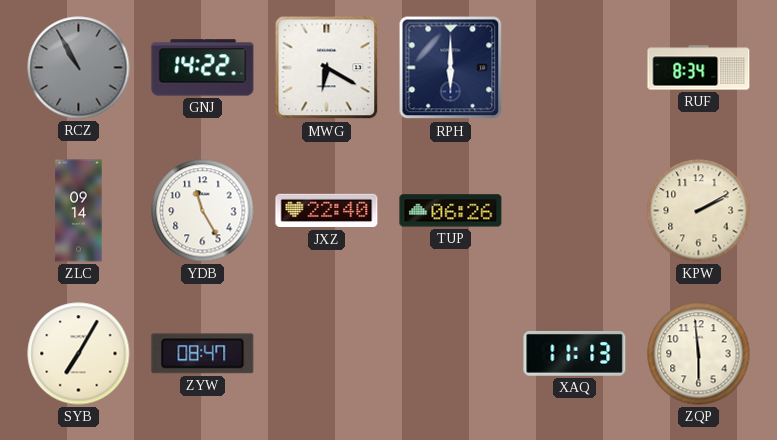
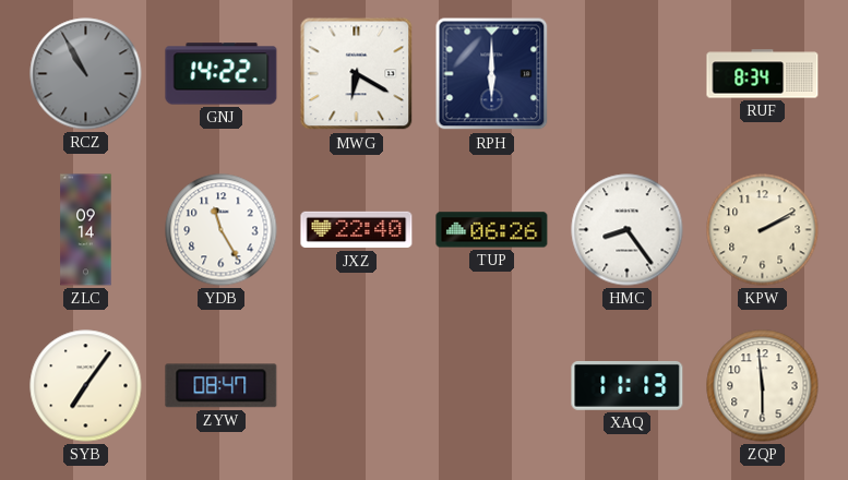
HMC: none -> 8:24 (628, 230)
SYB: 7:05 -> 7:06 (86, 386)
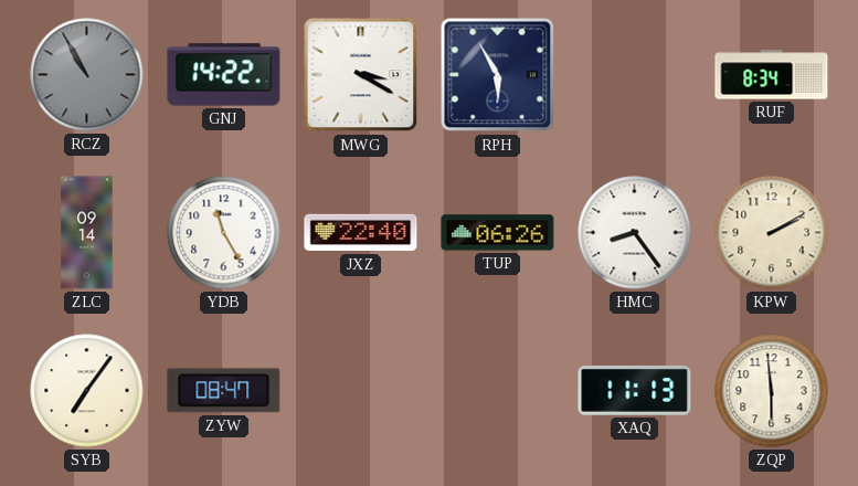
MWG: 6:20 -> 3:20 (361, 75)
RPH: 6:00 -> 5:55 (498, 75)
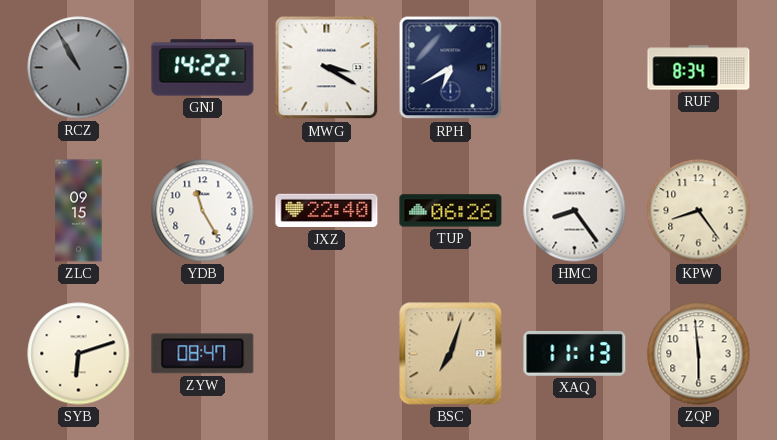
RPH: 5:55 -> 6:40 (451, 68)
ZLC: 09:14 -> 09:15 (79, 211)
KPW: 2:10 -> 8:24 (699, 211)
SYB: 7:06 -> 6:12 (79, 354)
BSC: none -> 7:03 (451, 354)
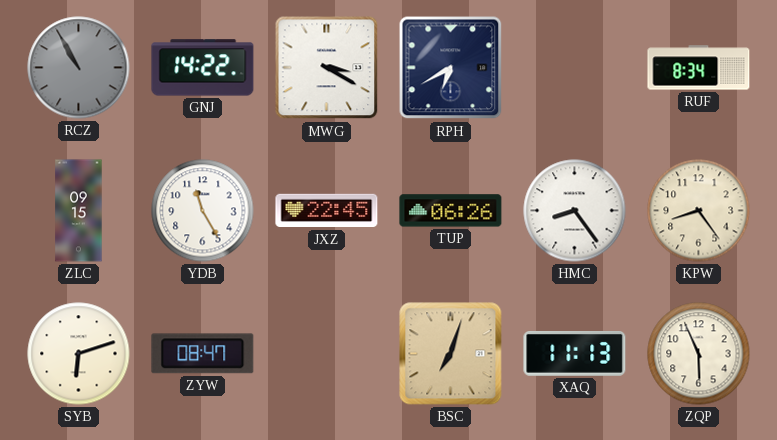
JXZ: 22:40 -> 22:45 (327, 211)
ZQP: 5:59 -> 5:56 (699, 354)
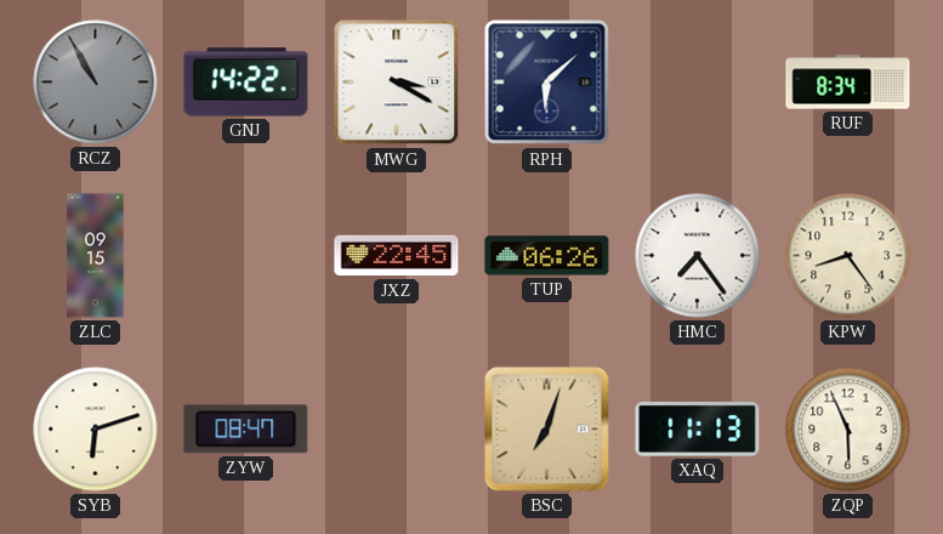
RPH: 6:40 -> 6:08 (547, 83)
YDB: 11:25 -> none (203, 211)
HMC: 8:24 -> 7:24 (698, 256)
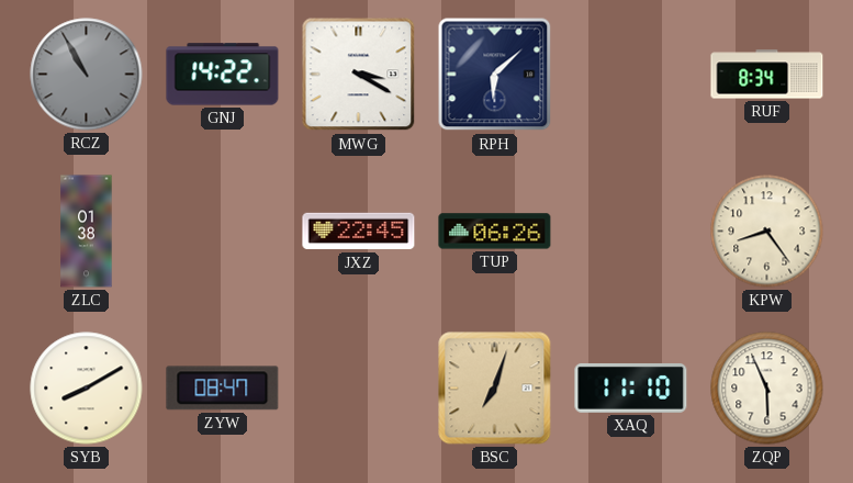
ZLC: 09:15 -> 01:38 (87, 232)
HMC: 7:24 -> none (698, 256)
SYB: 6:12 -> 8:10 (87, 389)
XAQ: 11:13 -> 11:10 (631, 387)
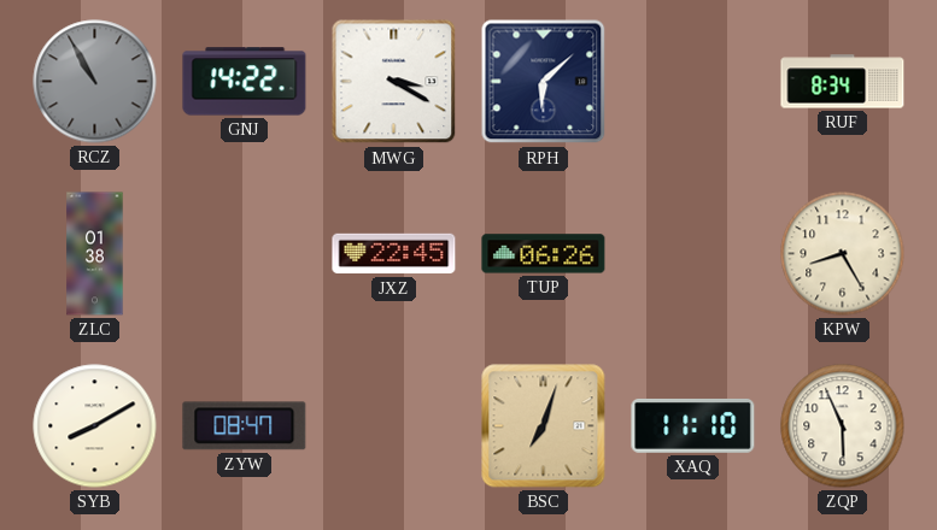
KPW: 8:24 -> 8:25 (843, 254)
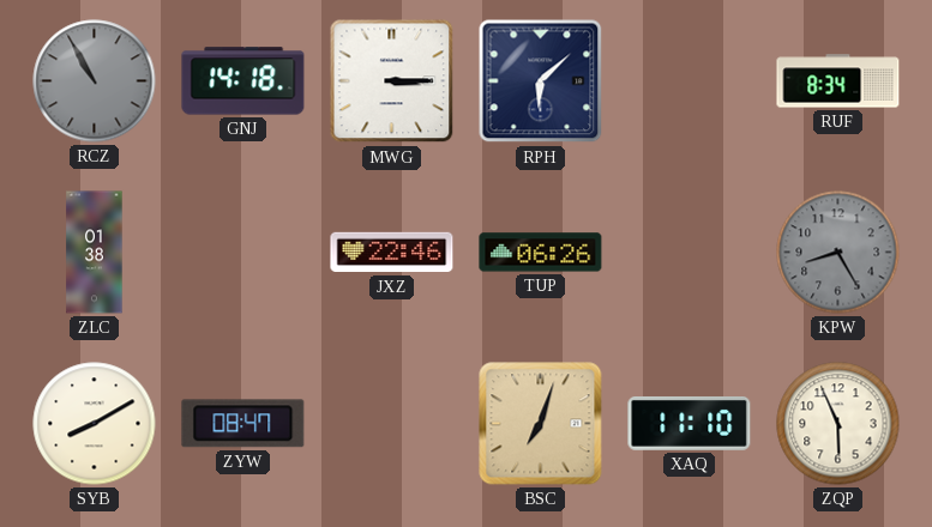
GNJ: 14:22 -> 14:18 (243, 81)
MWG: 3:20 -> 3:15 (392, 81)
JXZ: 22:45 -> 22:46 (392, 253)
KPW dial: cream -> grey (838, 253)
